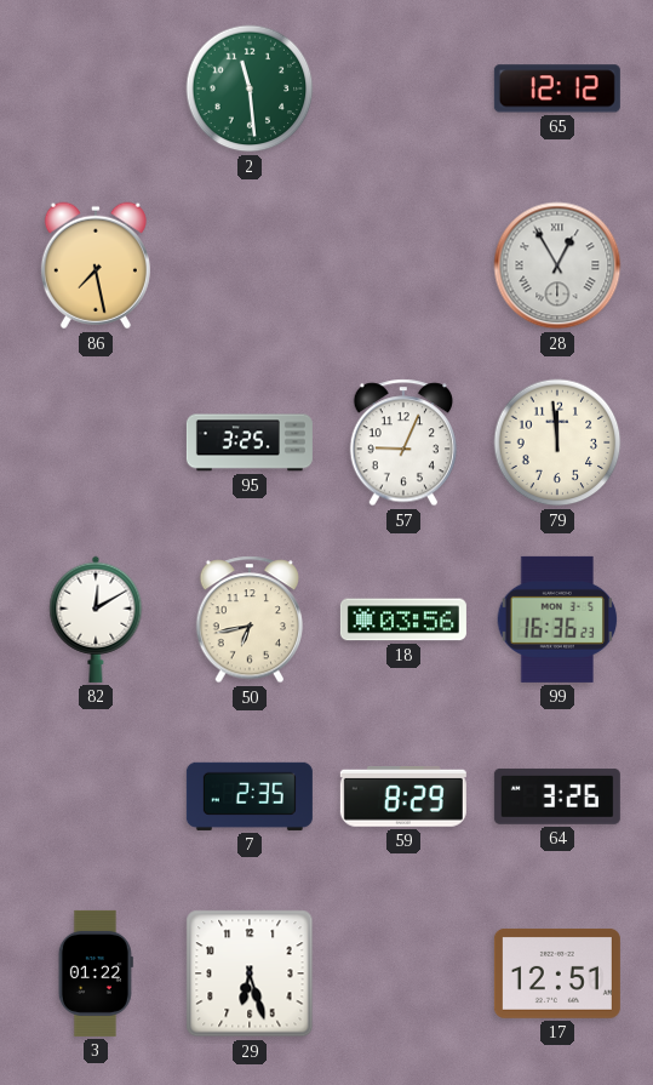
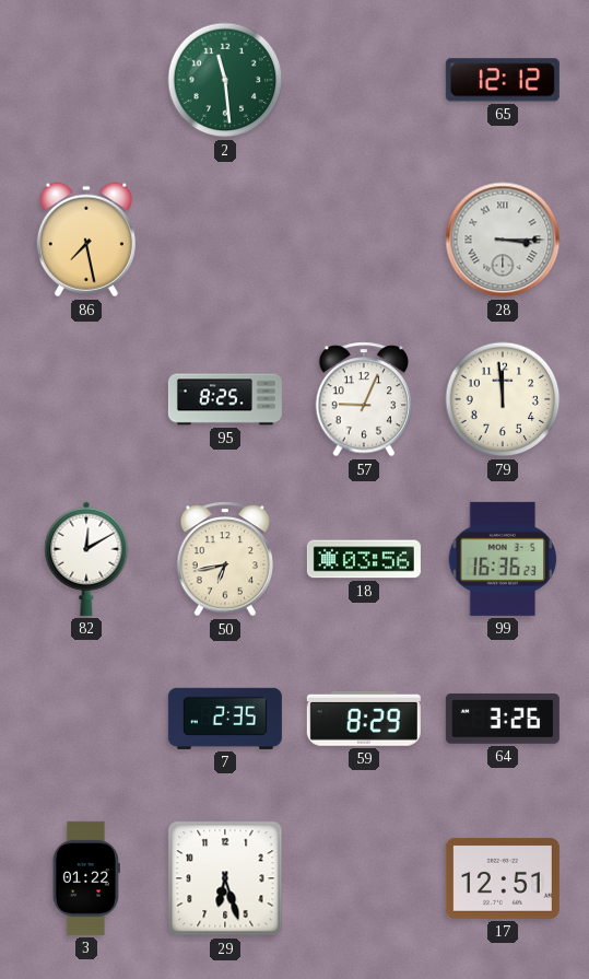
28: 12:55 -> 3:15 (503, 240)
95: 3:25 -> 8:25 (225, 399)
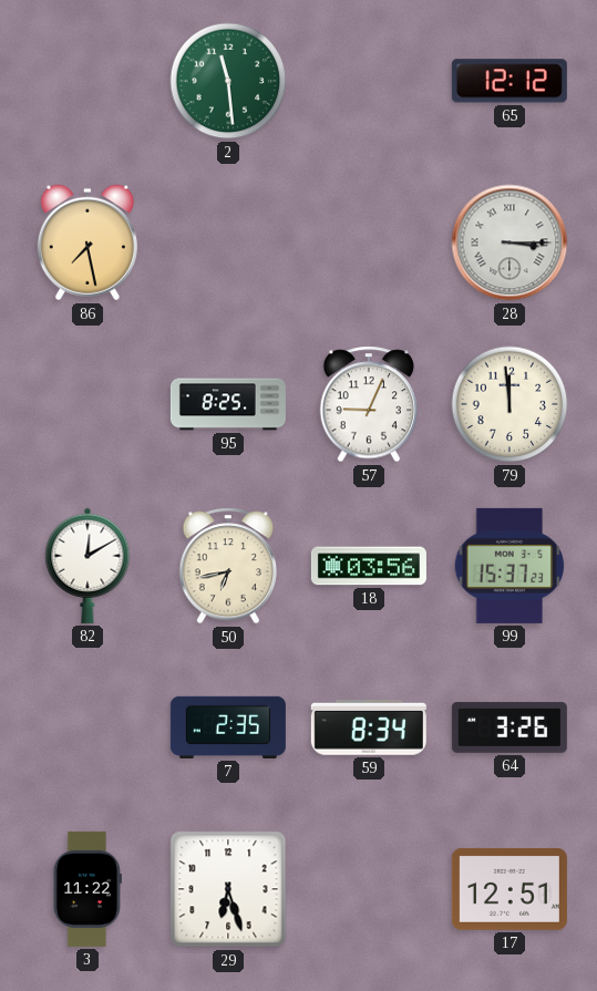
99: 16:36 -> 15:37 (509, 566)
59: 8:29 -> 8:34 (369, 727)
3: 01:22 -> 11:22 (88, 889)
